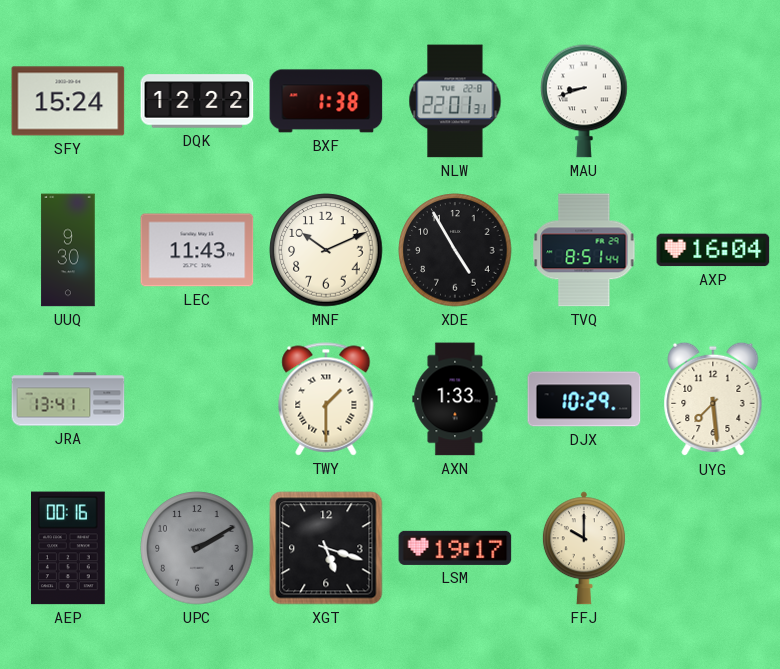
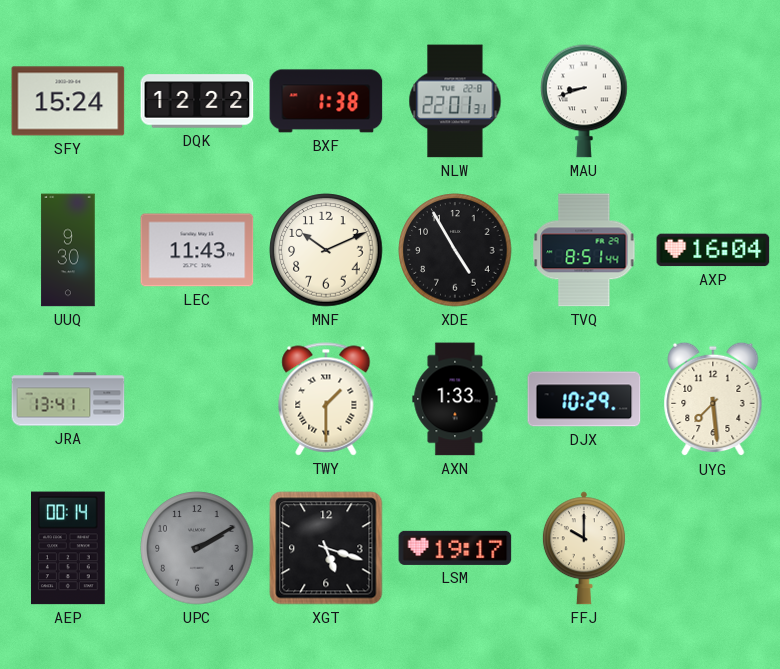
AEP: 00:16 -> 00:14 (69, 548)
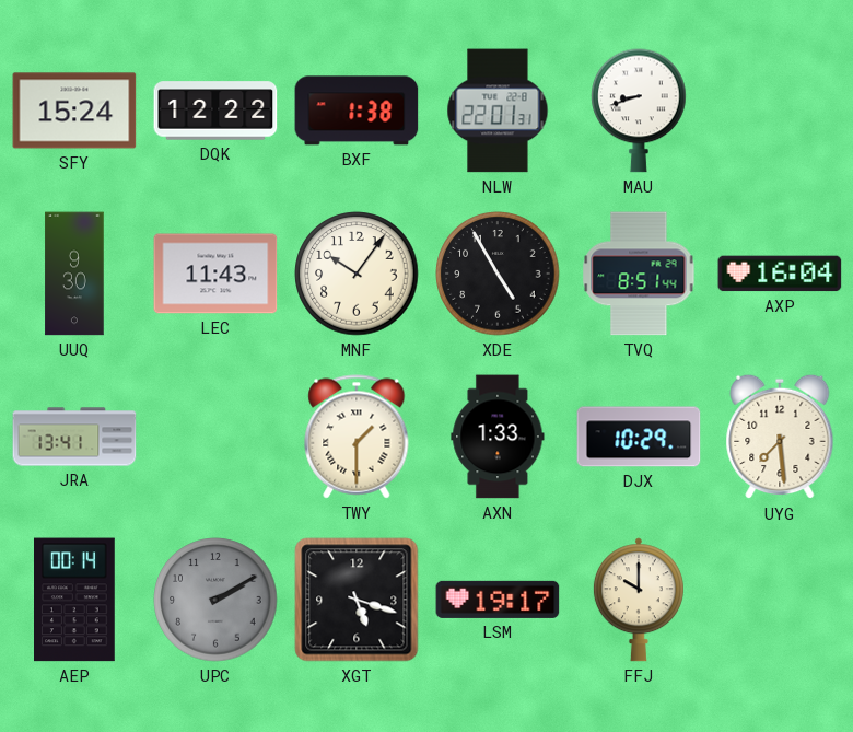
MNF: 10:11 -> 10:06 (357, 274)
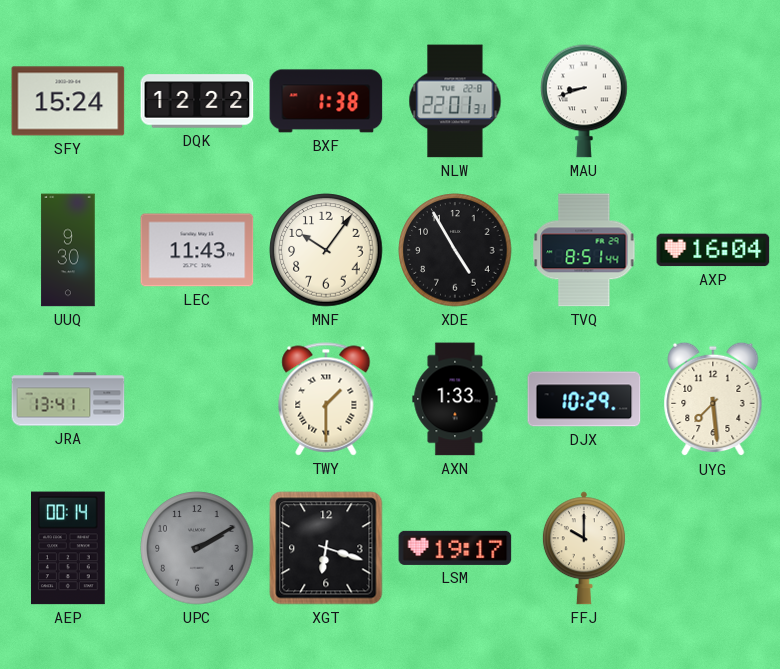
XGT: 5:18 -> 6:18 (326, 548)
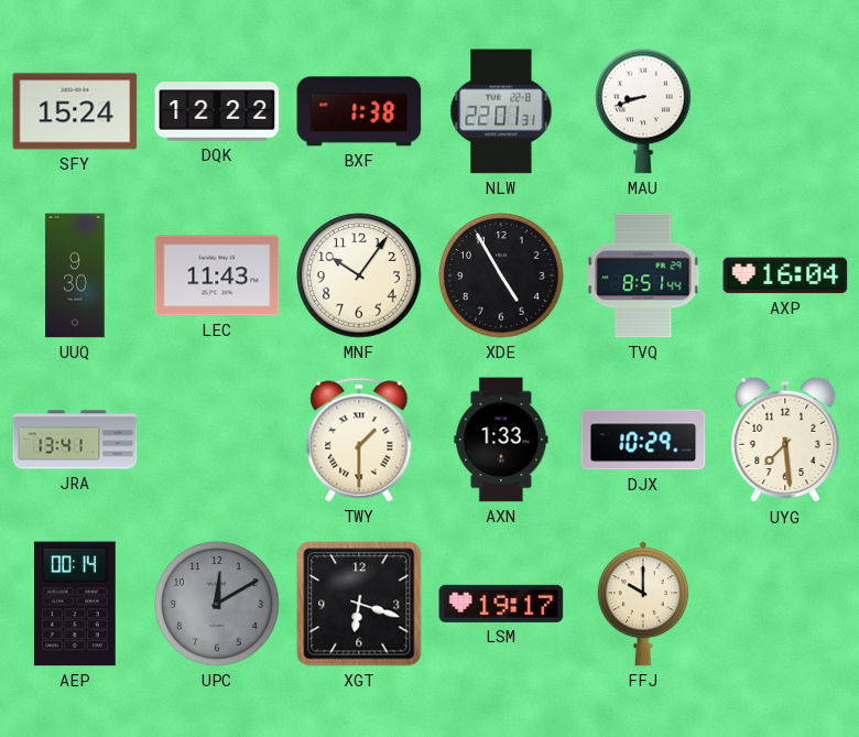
UPC: 2:10 -> 12:10 (217, 604)
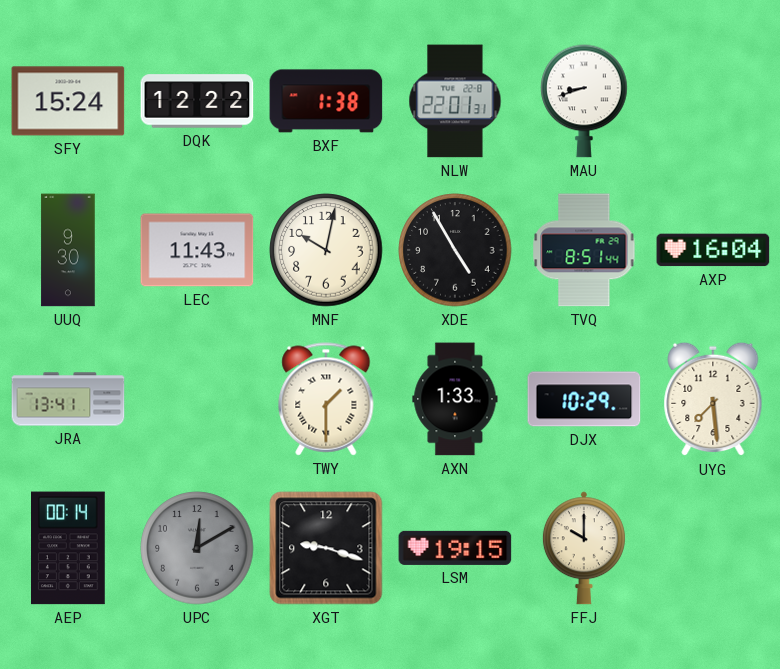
MNF: 10:06 -> 10:02 (326, 250)
XGT: 6:18 -> 9:18 (326, 548)
LSM: 19:17 -> 19:15 (455, 548)
